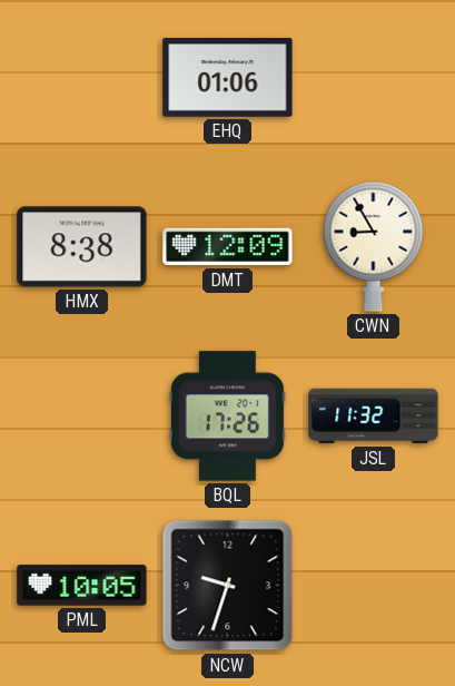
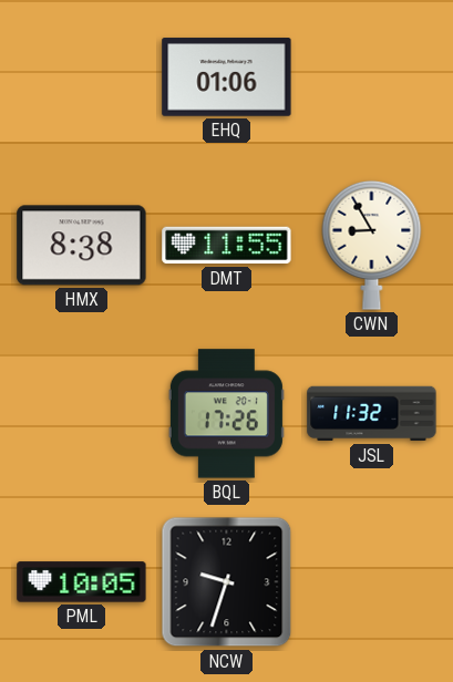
DMT: 12:09 -> 11:55 (227, 246)
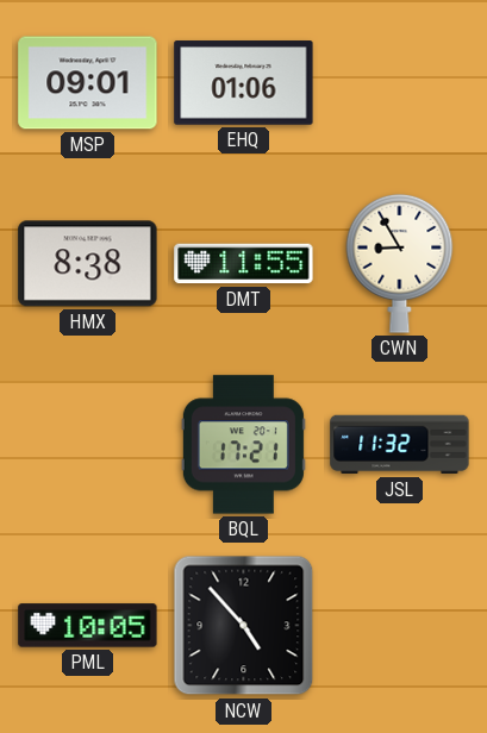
MSP: none -> 09:01 (88, 83)
BQL: 17:26 -> 17:21 (243, 445)
NCW: 9:33 -> 4:53 (244, 626)
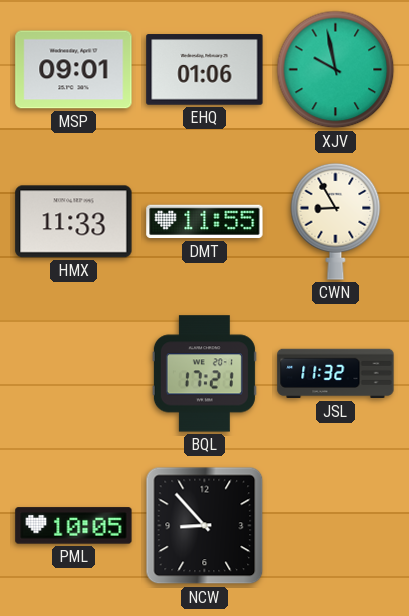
XJV: none -> 9:58 (336, 70)
HMX: 8:38 -> 11:33 (74, 222)
NCW: 4:53 -> 8:53 (205, 526)
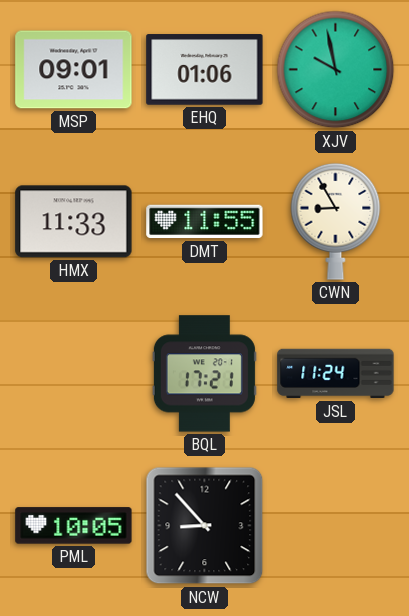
JSL: 11:32 -> 11:24 (336, 374)
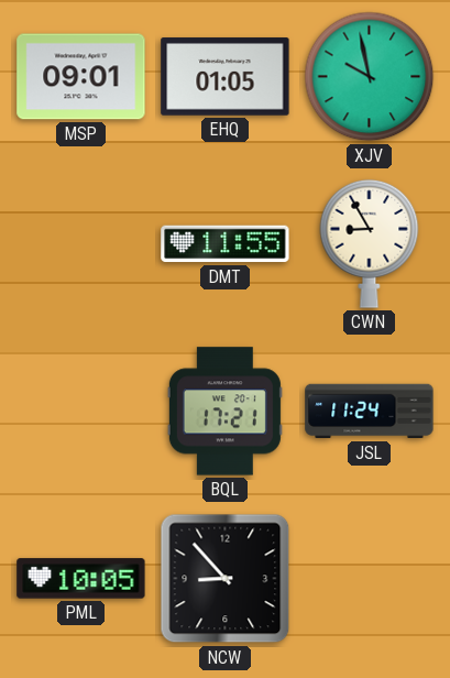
EHQ: 01:06 -> 01:05 (226, 77)
HMX: 11:33 -> none (74, 222)
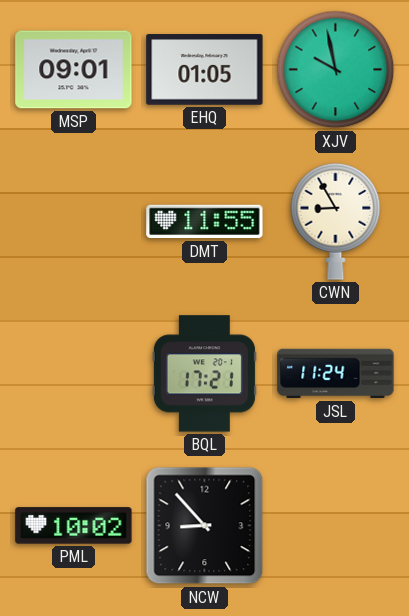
PML: 10:05 -> 10:02 (74, 526)
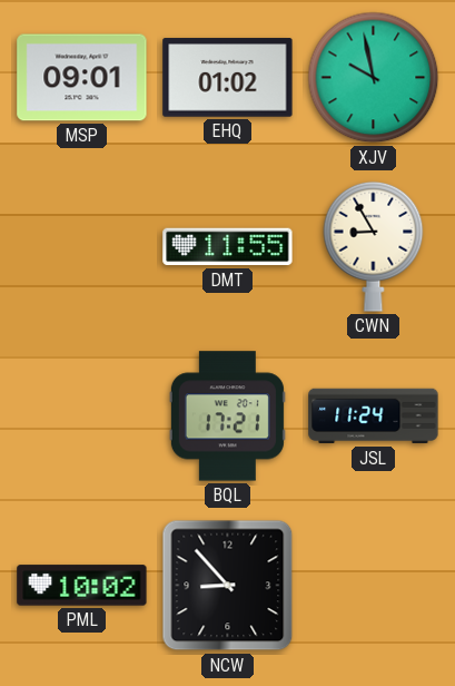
EHQ: 01:05 -> 01:02 (228, 78)
